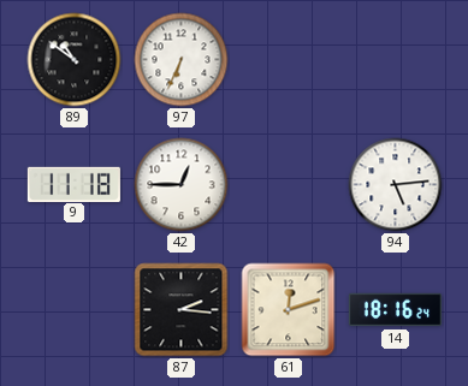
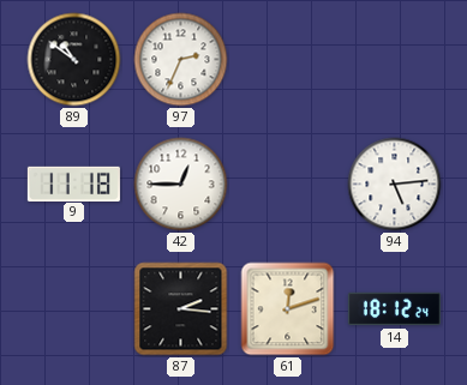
97: 6:34 -> 2:34 (181, 60)
14: 18:16 -> 18:12 (394, 309)
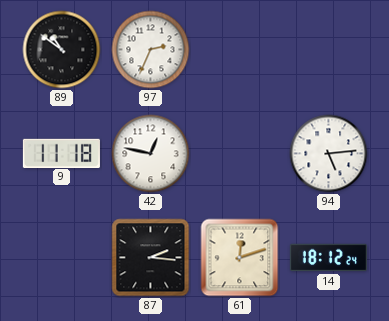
42: 12:45 -> 12:47 (151, 154)
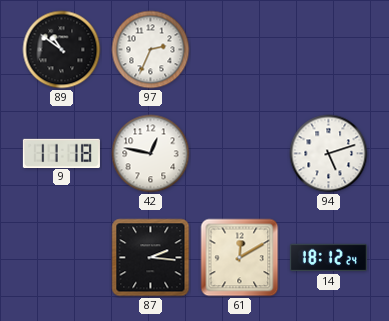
94: 5:14 -> 5:12 (329, 154)
61: 12:12 -> 12:10 (240, 258)
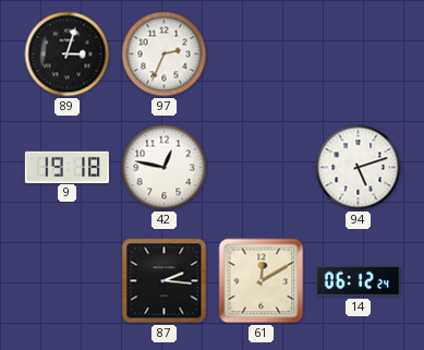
89: 10:51 -> 3:03 (68, 55)
9: 11:18 -> 19:18 (66, 167)
14: 18:12 -> 06:12 (358, 281)
